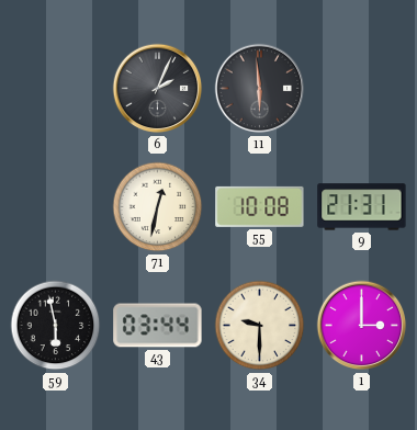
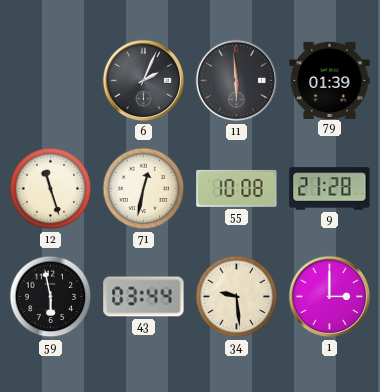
79: none -> 01:39 (330, 80)
12: none -> 11:27 (51, 189)
9: 21:31 -> 21:28 (330, 189)
34: 9:30 -> 9:29 (237, 297)
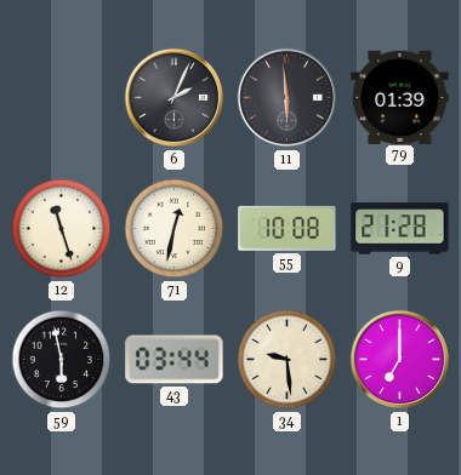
1: 3:00 -> 7:00 (400, 360)
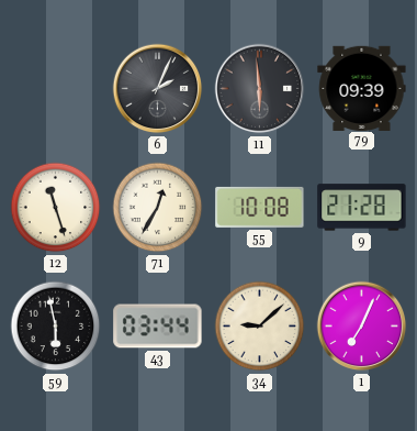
79: 01:39 -> 09:39 (362, 88)
71: 12:32 -> 12:35 (158, 208)
34: 9:29 -> 9:08 (260, 327)
1: 7:00 -> 7:04 (362, 327)
